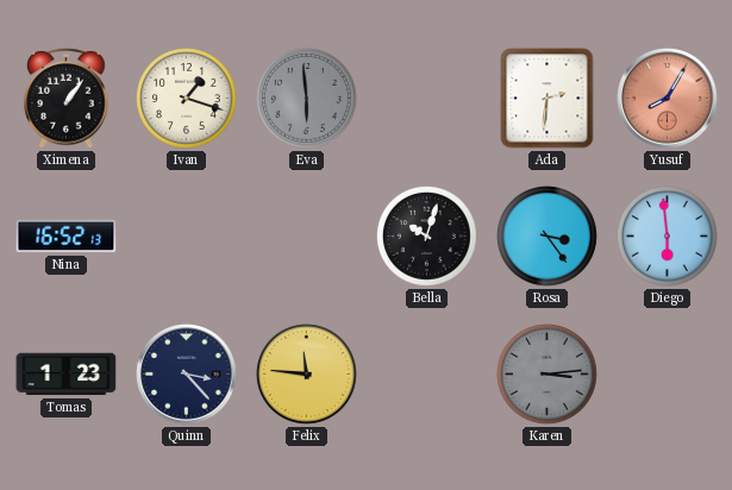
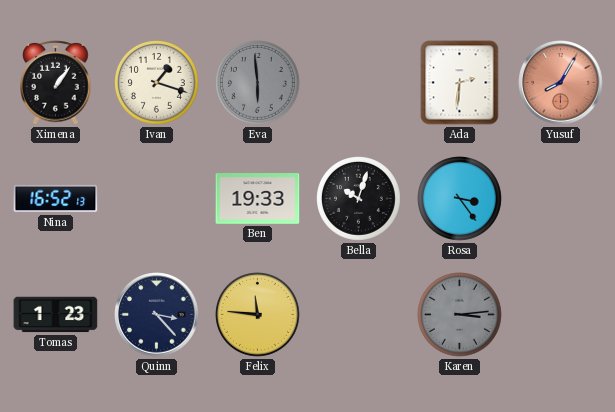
Ben: none -> 19:33 (258, 199)
Diego: 5:59 -> none (668, 237)
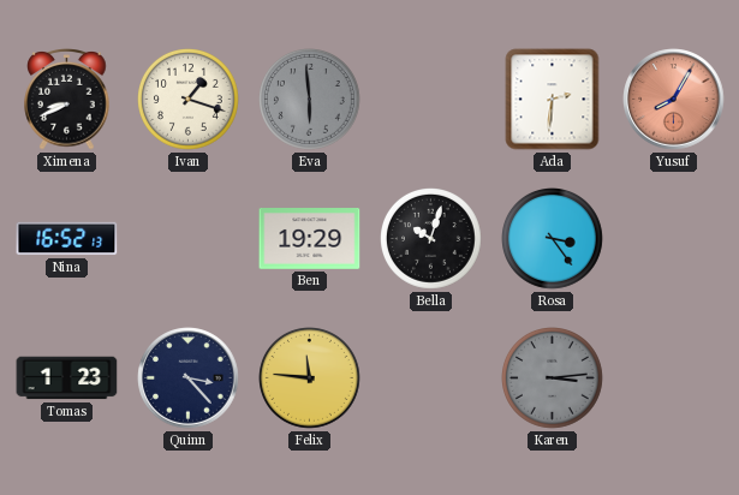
Ximena: 1:06 -> 8:41 (67, 100)
Ben: 19:33 -> 19:29 (310, 239)
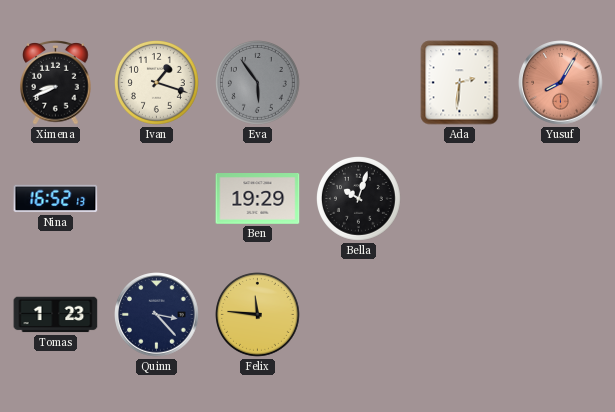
Eva: 5:59 -> 5:54 (258, 83)
Rosa: 3:24 -> none (553, 239)
Karen: 3:14 -> none (553, 378)
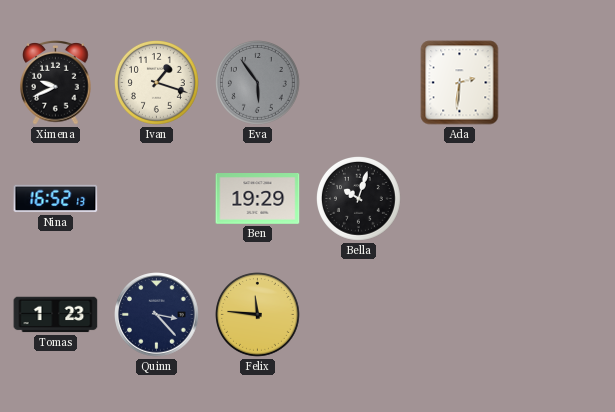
Ximena: 8:41 -> 9:41 (56, 83)
Yusuf: 8:05 -> none (561, 83)
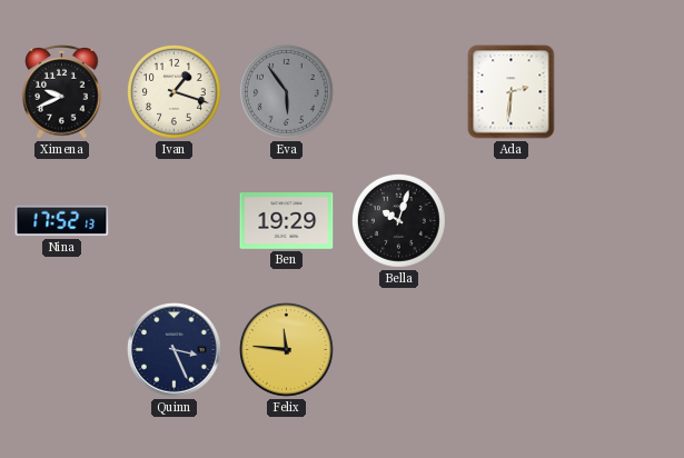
Nina: 16:52 -> 17:52 (62, 221)
Tomas: 1:23 -> none (56, 315)
Quinn: 3:23 -> 3:26 (175, 350)
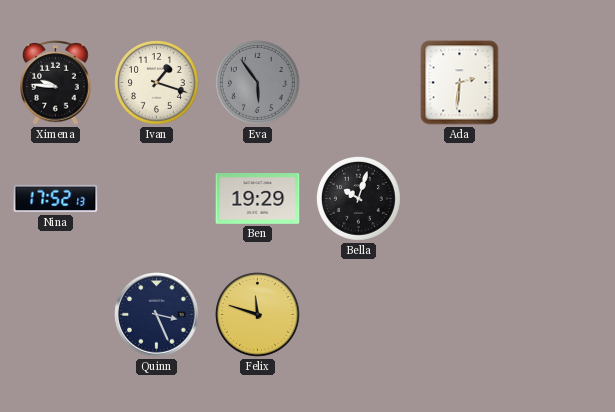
Ximena: 9:41 -> 9:46 (56, 83)
Felix: 11:46 -> 11:48 (258, 315)
